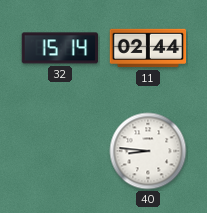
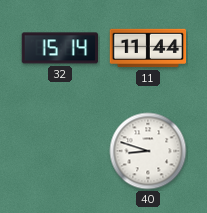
11: 02:44 -> 11:44 (148, 48)
40: 8:46 -> 8:48 (148, 151)
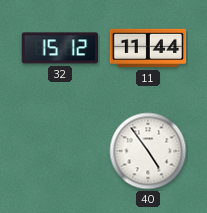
32: 15:14 -> 15:12 (60, 48)
40: 8:48 -> 4:54 (148, 151)
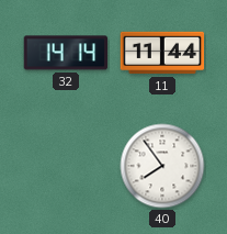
32: 15:12 -> 14:14 (66, 53)
40: 4:54 -> 7:54 (162, 166)
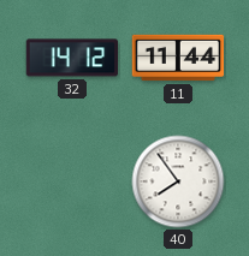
32: 14:14 -> 14:12 (72, 58)
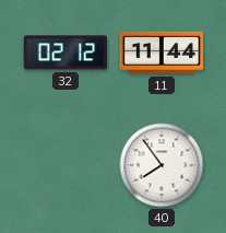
32: 14:12 -> 02:12 (66, 53)
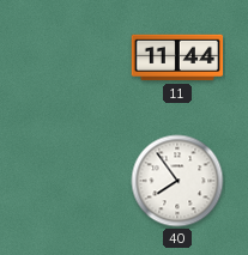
32: 02:12 -> none (66, 53)
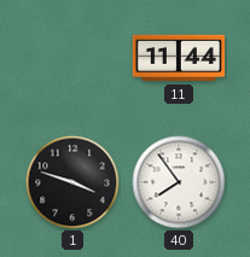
1: none -> 3:48 (72, 182)
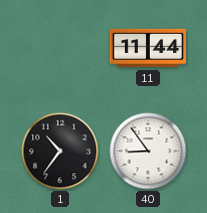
1: 3:48 -> 10:36 (60, 151)
40: 7:54 -> 8:54 (148, 151)
